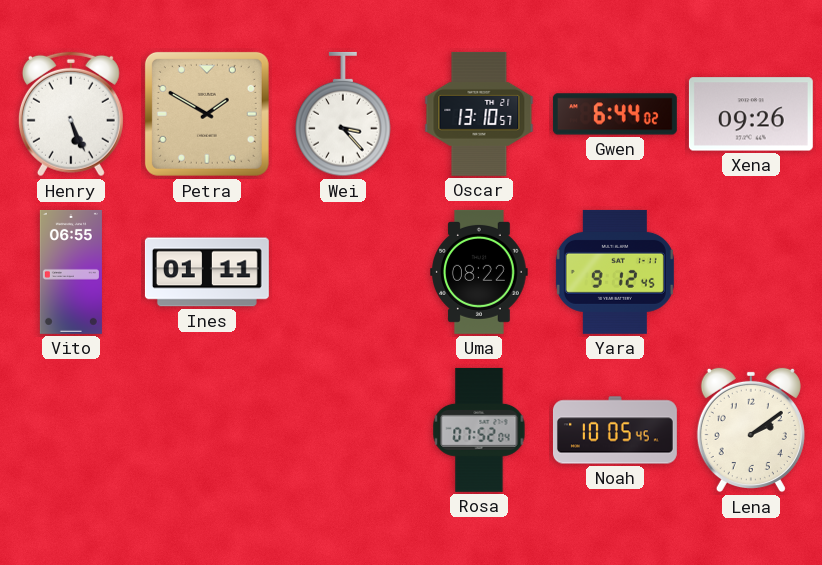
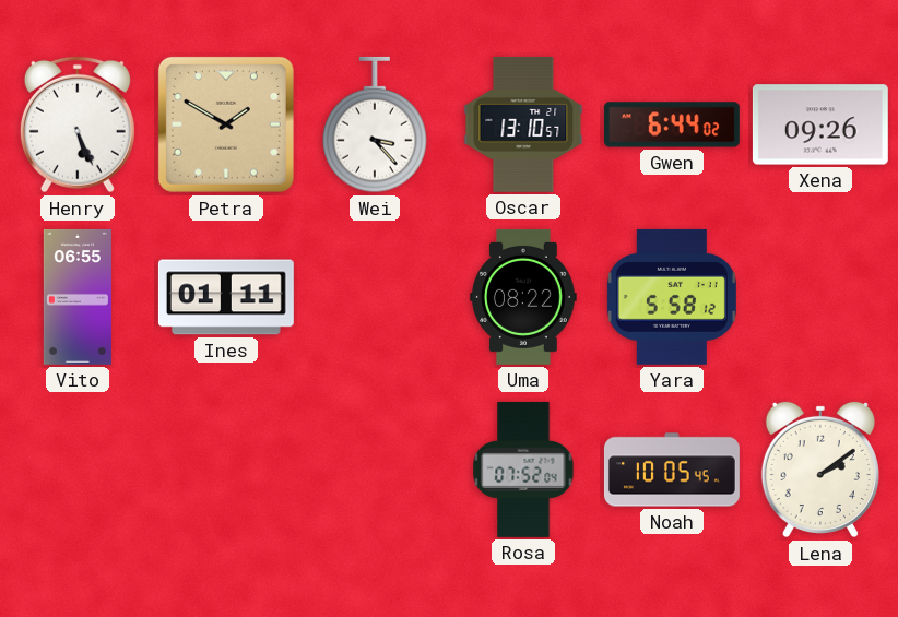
Yara: 9:12 -> 5:58 (672, 297)
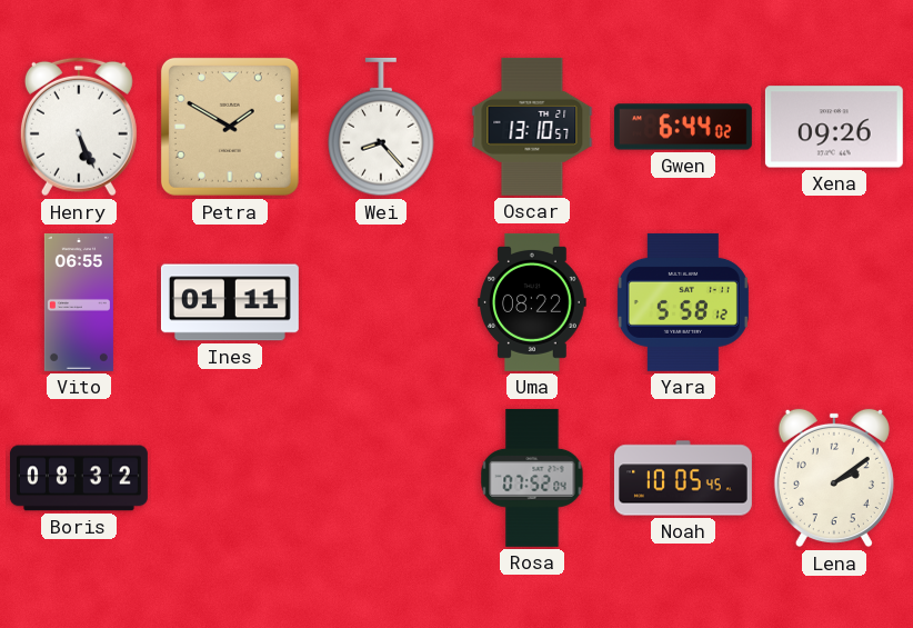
Wei: 3:23 -> 8:23 (381, 127)
Boris: none -> 08:32 (79, 478)
